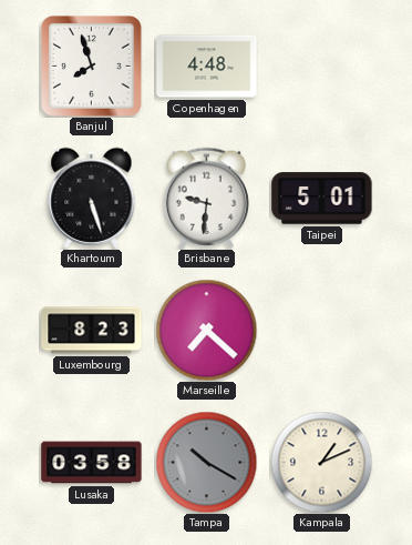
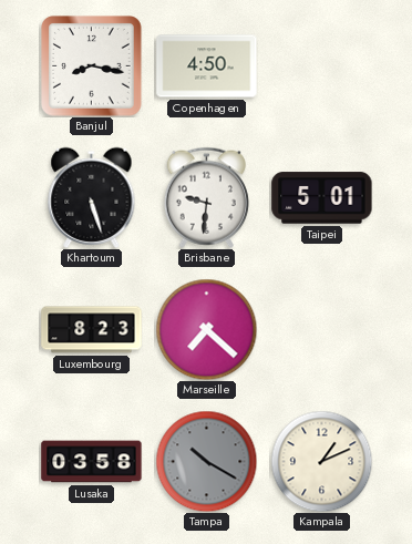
Banjul: 7:57 -> 8:17 (92, 66)
Copenhagen: 4:48 -> 4:50 (207, 66)
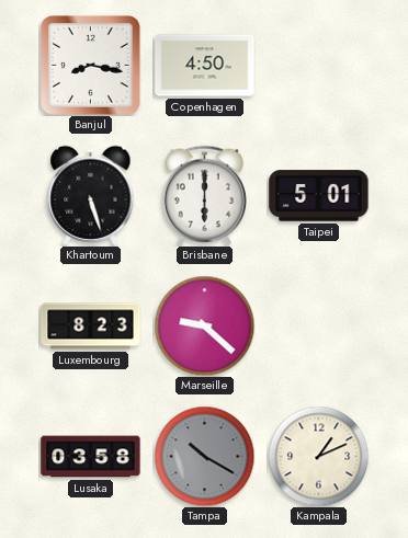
Brisbane: 9:31 -> 6:00 (204, 195)
Marseille: 7:22 -> 9:22 (204, 325)
